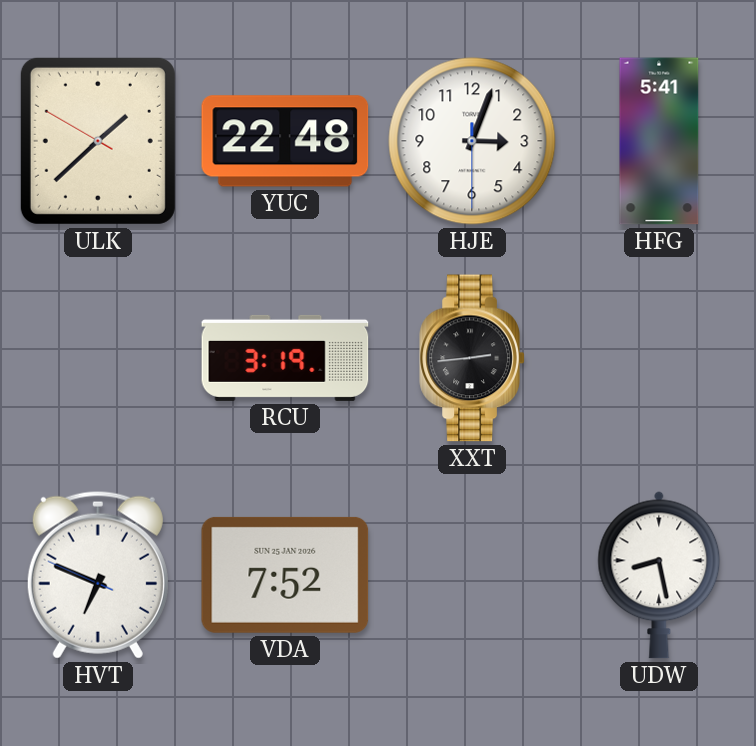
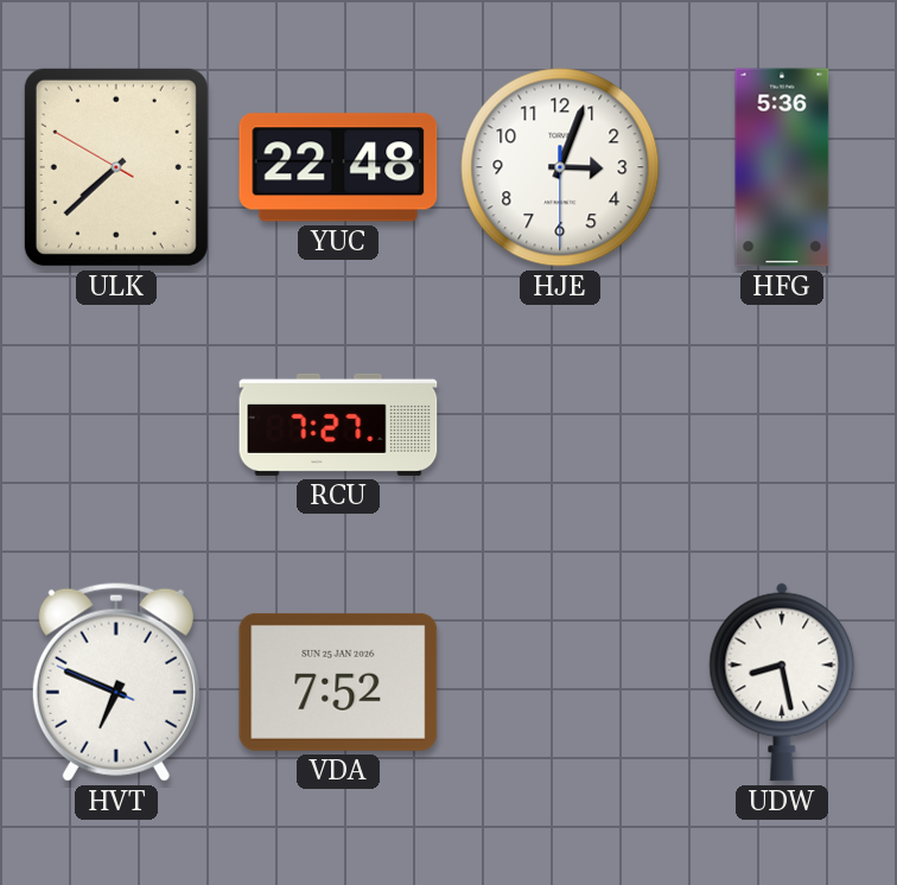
ULK: 1:37 -> 7:37 (116, 167)
HFG: 5:41 -> 5:36 (782, 167)
RCU: 3:19 -> 7:27 (338, 425)
XXT: 2:44 -> none (472, 358)
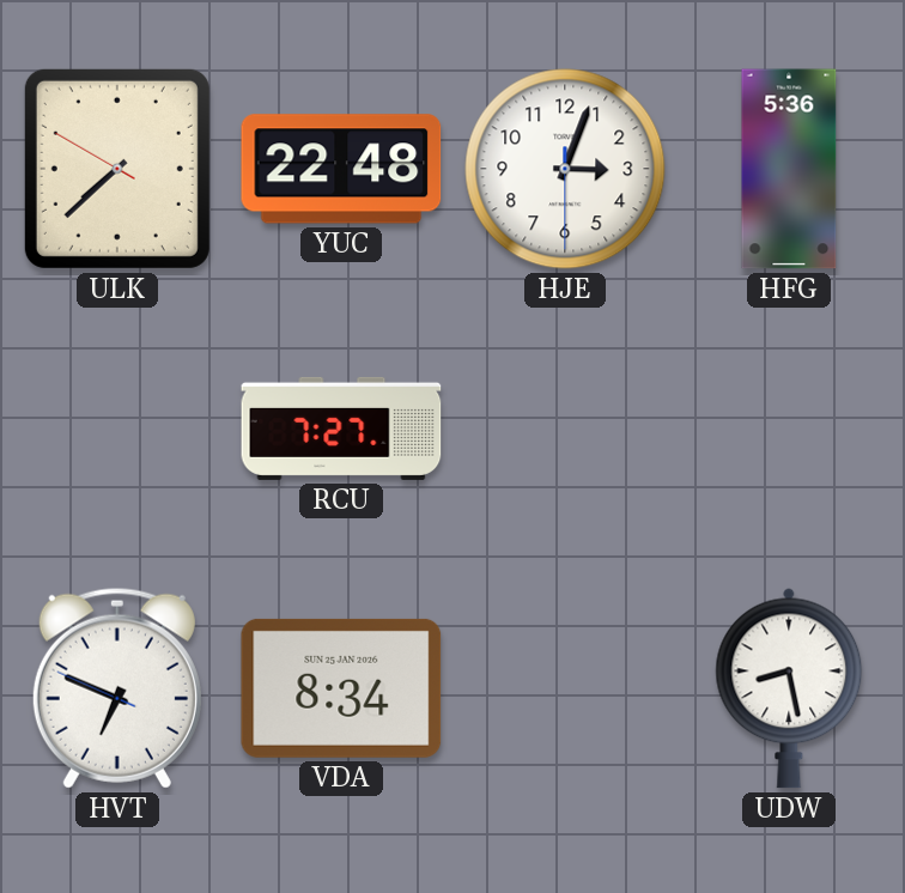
VDA: 7:52 -> 8:34 (341, 688)
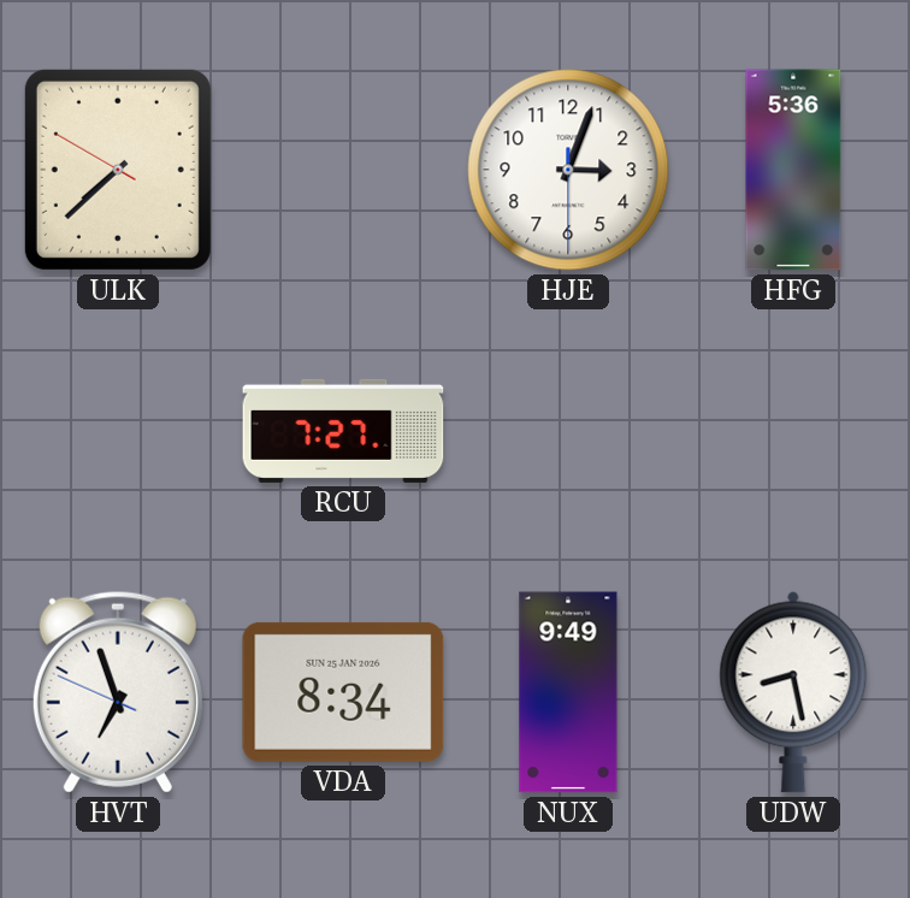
YUC: 22:48 -> none (341, 169)
HVT: 6:48 -> 6:56 (118, 692)
NUX: none -> 9:49 (568, 692)
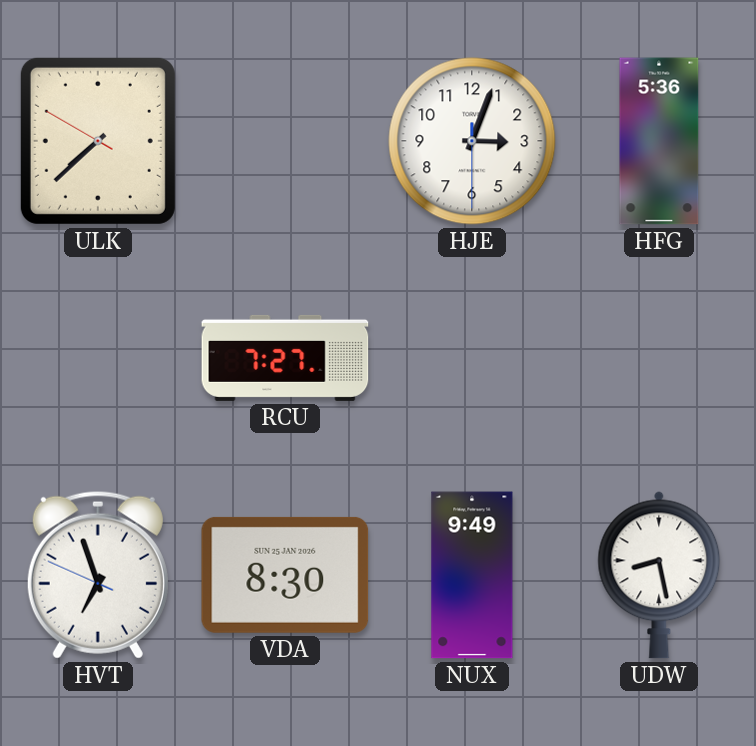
VDA: 8:34 -> 8:30 (285, 575)
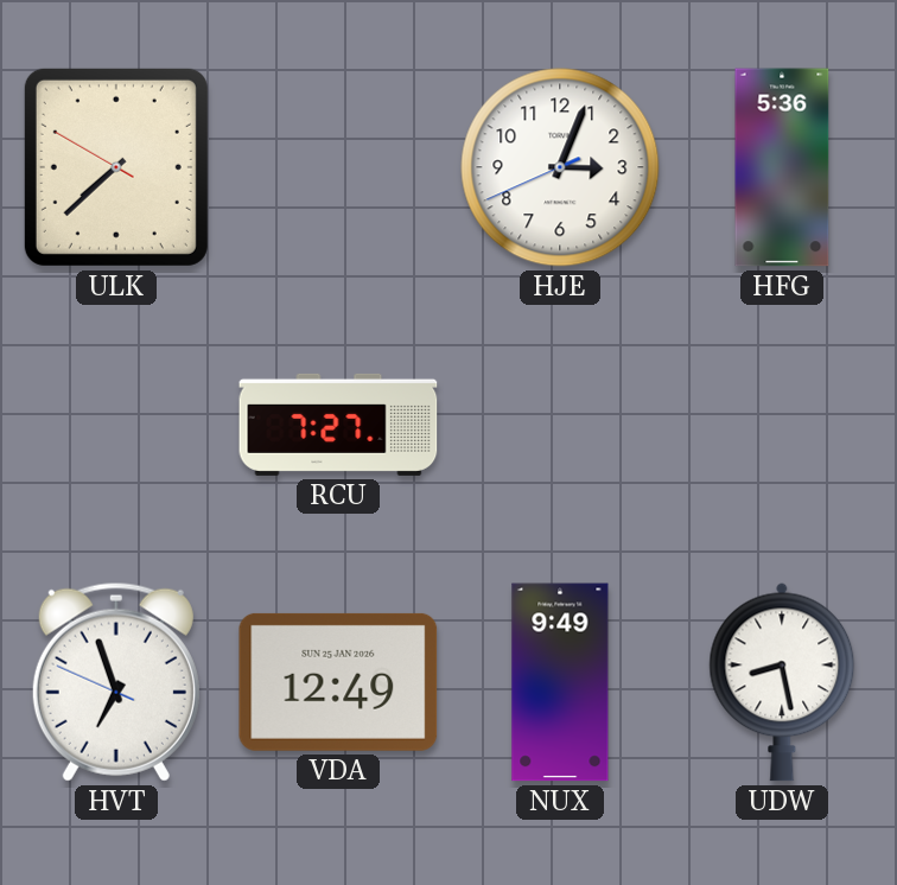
HJE: 3:03:30 -> 3:03:41 (560, 167)
VDA: 8:30 -> 12:49 (338, 682)
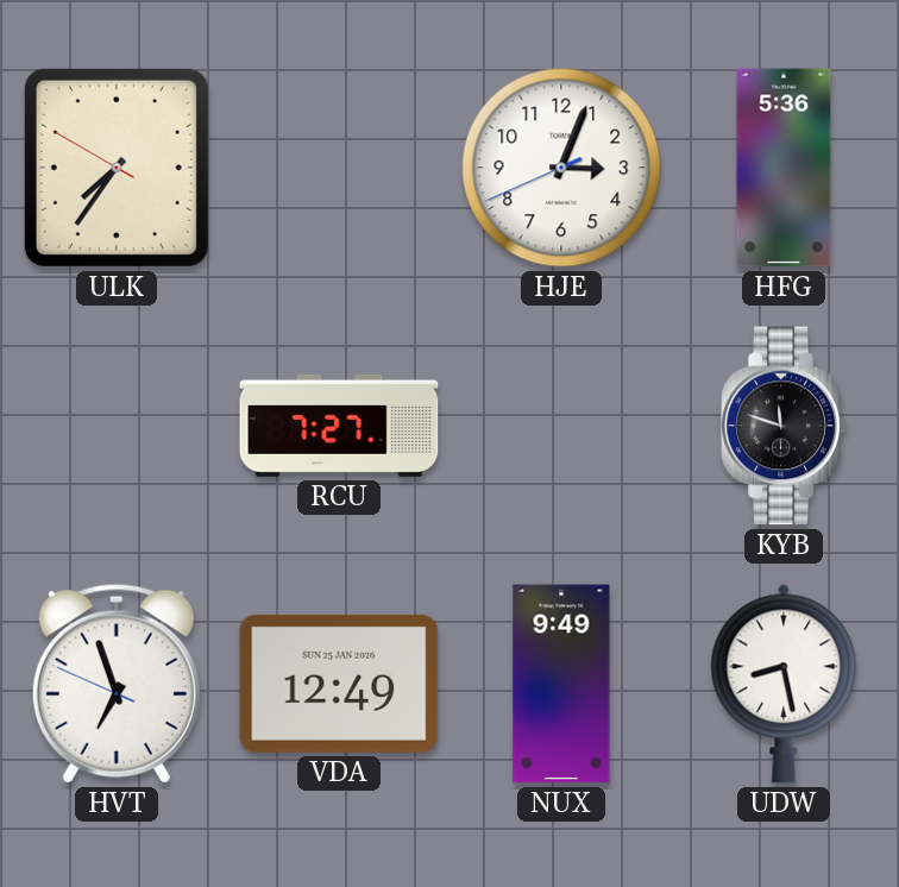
ULK: 7:37 -> 7:35 (117, 168)
KYB: none -> 11:48 (784, 426)
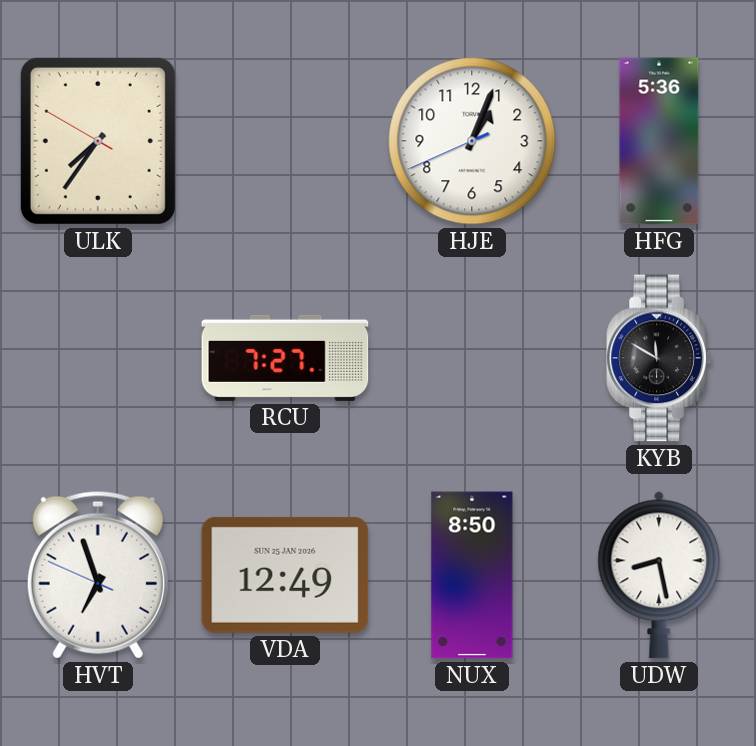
HJE: 3:03 -> 1:03 (472, 141)
KYB: 11:48 -> 11:50 (659, 358)
NUX: 9:49 -> 8:50 (472, 575)
